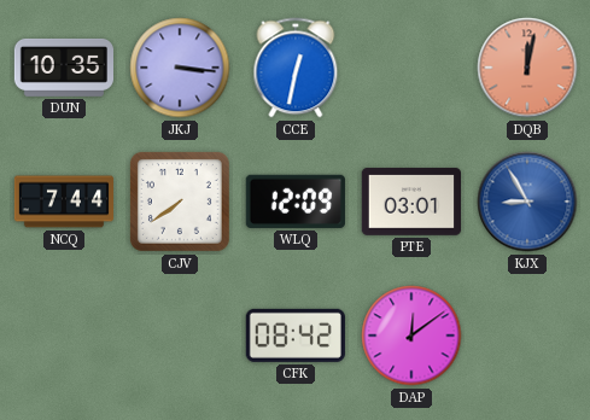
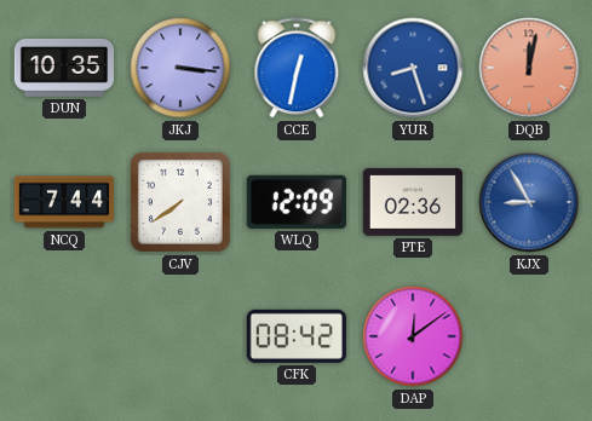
YUR: none -> 8:27 (413, 68)
PTE: 03:01 -> 02:36 (412, 202)
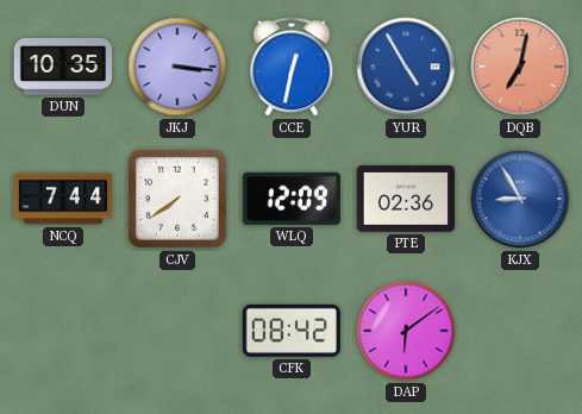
YUR: 8:27 -> 4:55 (406, 67)
DQB: 12:02 -> 7:02 (520, 67)
DAP: 12:09 -> 6:09 (406, 331)
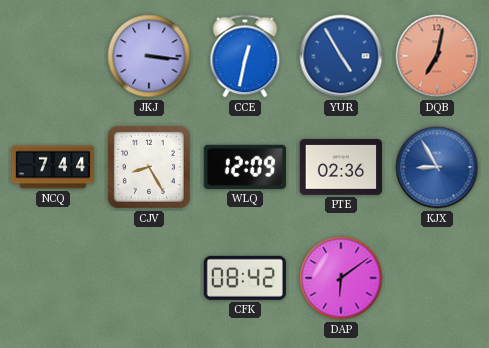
DUN: 10:35 -> none (62, 67)
CJV: 7:39 -> 8:25 (149, 167)
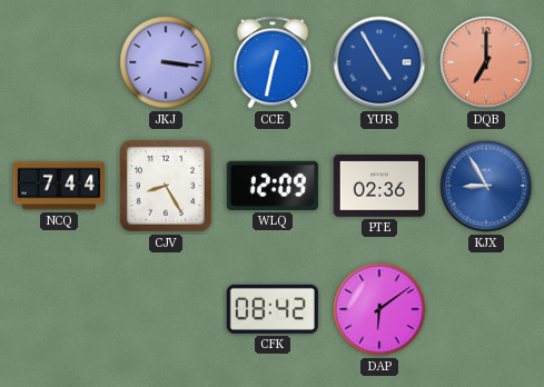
DQB: 7:02 -> 7:00 (486, 62)
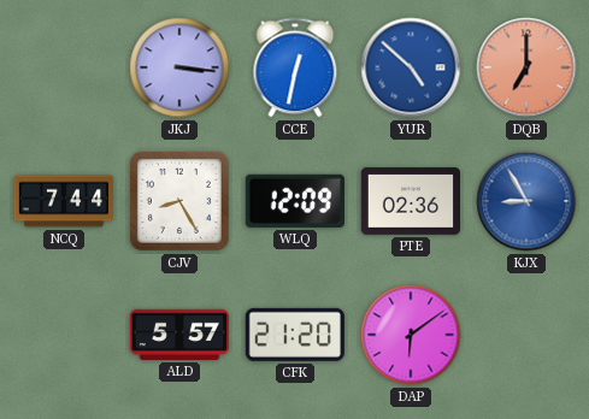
YUR: 4:55 -> 4:52 (411, 67)
ALD: none -> 5:57 (178, 335)
CFK: 08:42 -> 21:20 (295, 335)
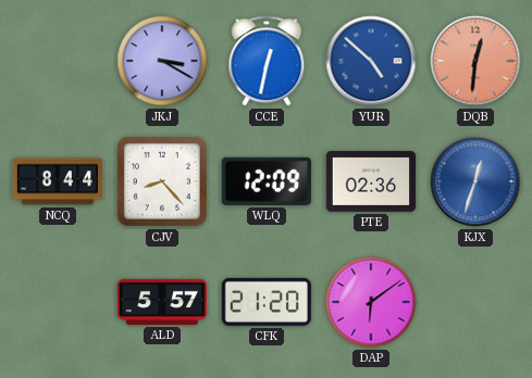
JKJ: 3:16 -> 3:20 (162, 61)
DQB: 7:00 -> 12:31 (475, 61)
NCQ: 7:44 -> 8:44 (57, 181)
CJV: 8:25 -> 8:23 (162, 181)
KJX: 8:55 -> 12:33 (475, 181)
